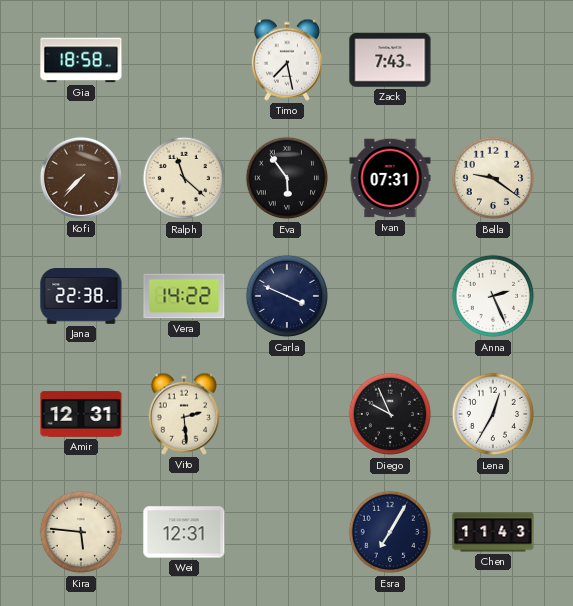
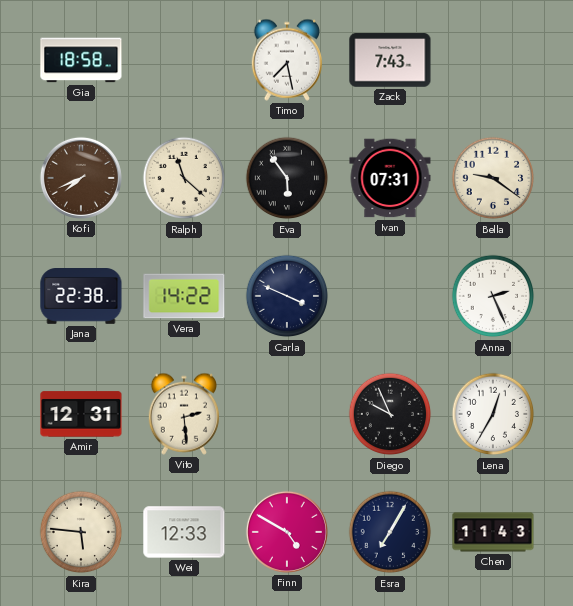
Kofi: 7:37 -> 7:41 (81, 178)
Wei: 12:31 -> 12:33 (184, 532)
Finn: none -> 4:50 (287, 532)
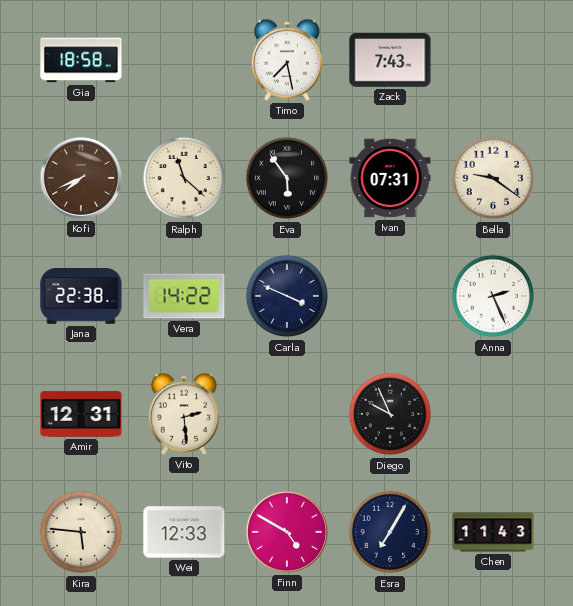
Lena: 12:35 -> none (493, 414)
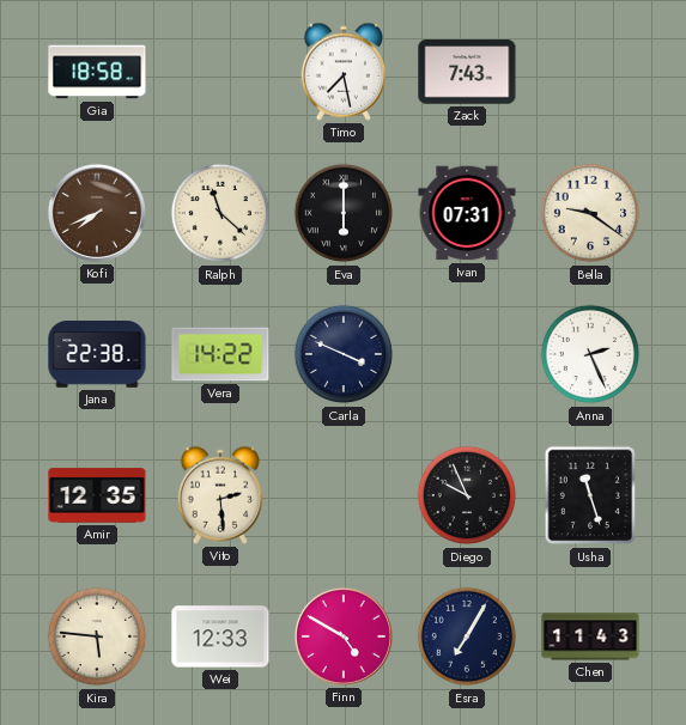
Eva: 5:54 -> 6:00 (344, 213)
Amir: 12:31 -> 12:35 (97, 495)
Usha: none -> 11:27 (590, 495)
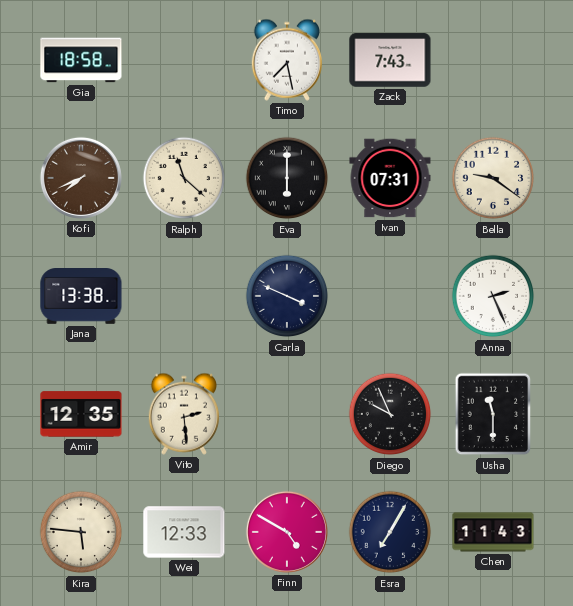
Jana: 22:38 -> 13:38 (81, 297)
Vera: 14:22 -> none (220, 354)
Usha: 11:27 -> 11:30 (493, 414)
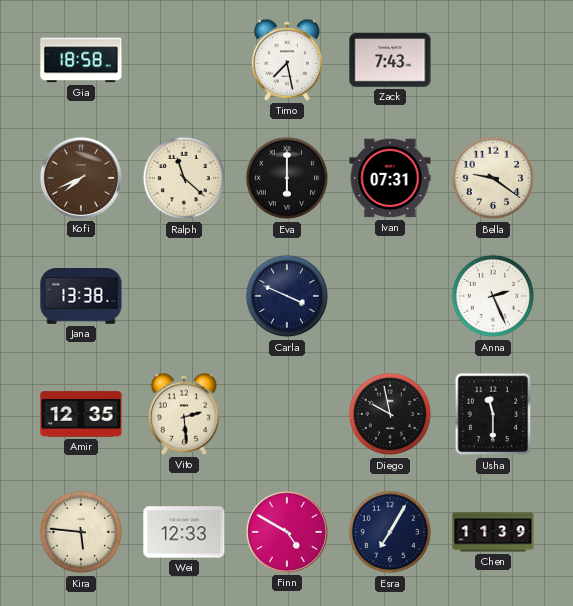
Diego: 9:56 -> 9:58 (390, 414)
Chen: 11:43 -> 11:39 (493, 532)
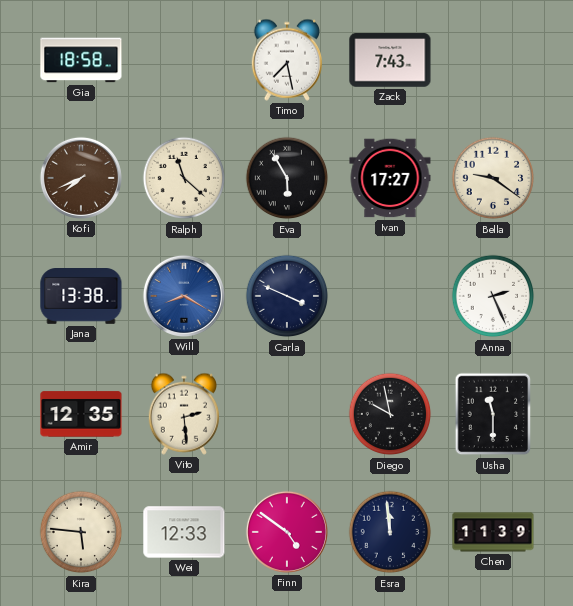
Eva: 6:00 -> 5:55 (287, 178)
Ivan: 07:31 -> 17:27 (390, 178)
Will: none -> 8:20 (184, 296)
Finn: 4:50 -> 4:51 (287, 532)
Esra: 7:05 -> 11:59 (390, 532)
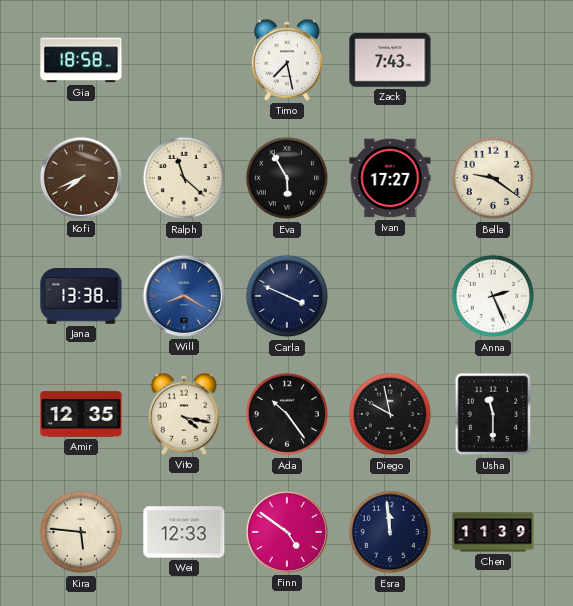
Vito: 2:29 -> 4:17 (183, 414)
Ada: none -> 10:24 (287, 414)
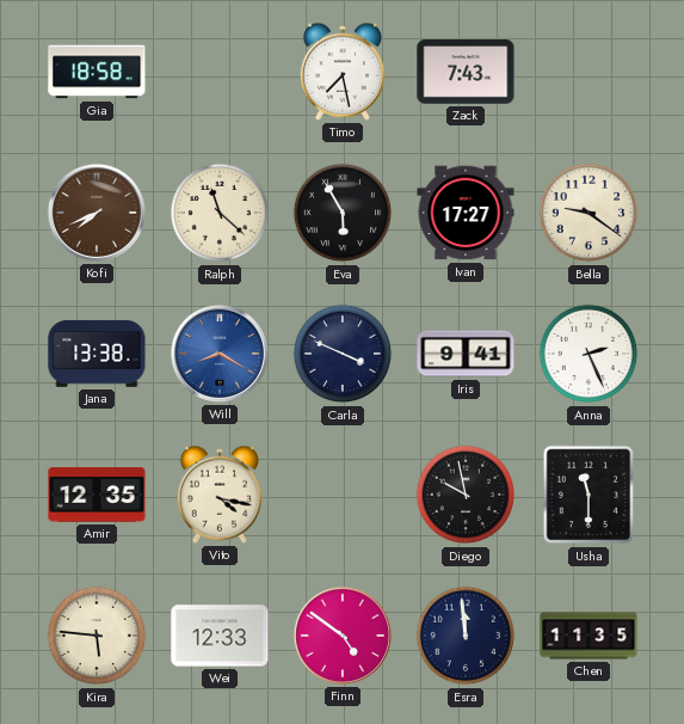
Iris: none -> 9:41 (466, 354)
Ada: 10:24 -> none (287, 414)
Chen: 11:39 -> 11:35 (589, 636)
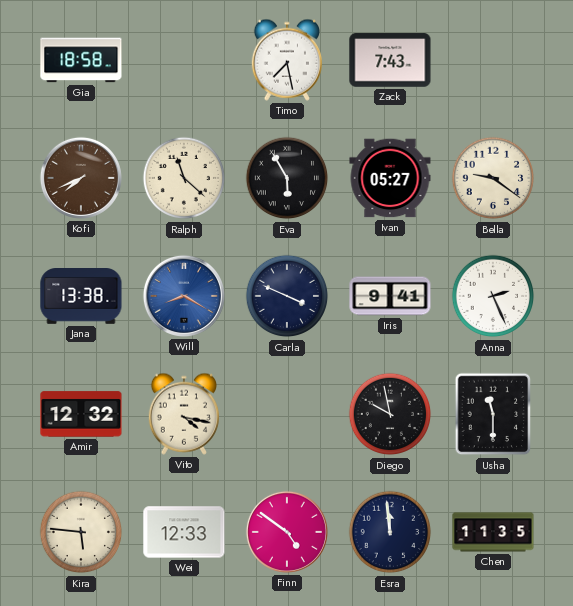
Ivan: 17:27 -> 05:27 (390, 178)
Amir: 12:35 -> 12:32 (81, 414)
